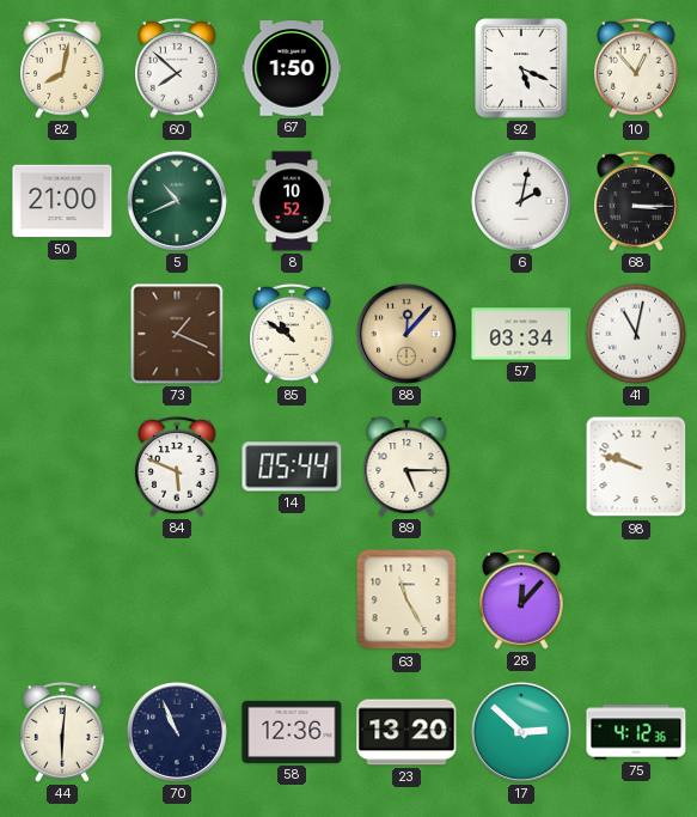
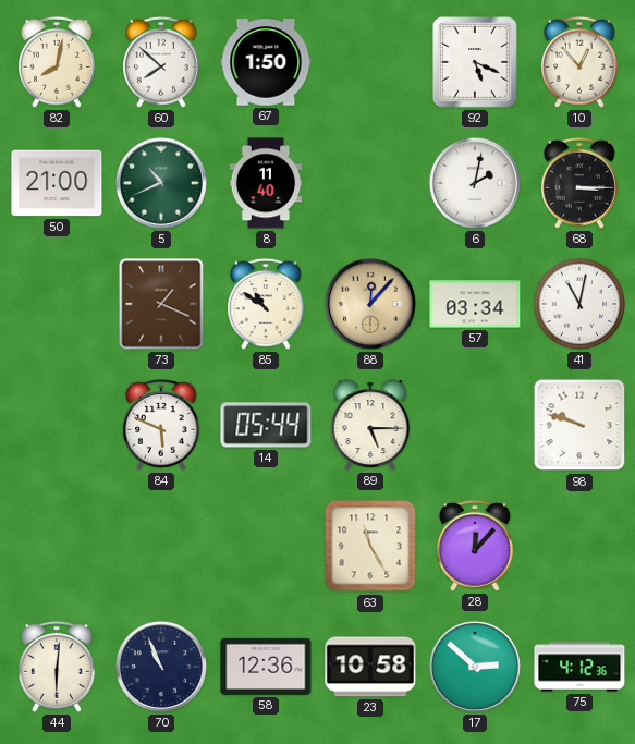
8: 10:52 -> 11:40 (266, 183)
23: 13:20 -> 10:58 (370, 667)
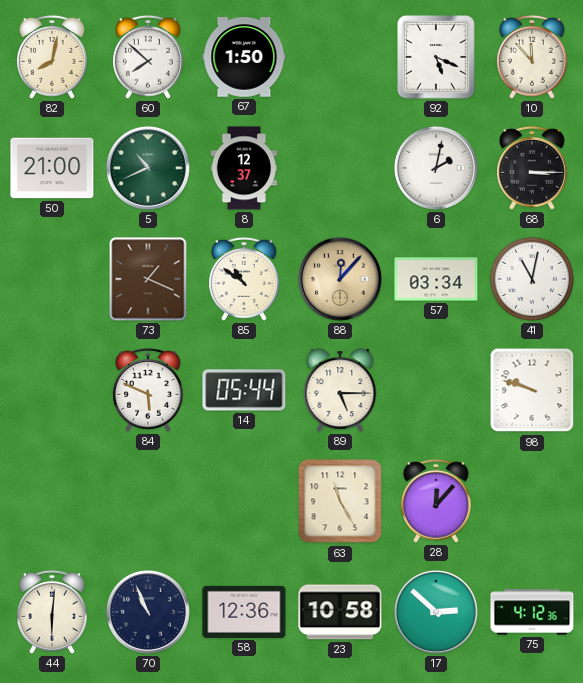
10: 12:53 -> 11:53 (533, 57)
8: 11:40 -> 12:37 (244, 168)
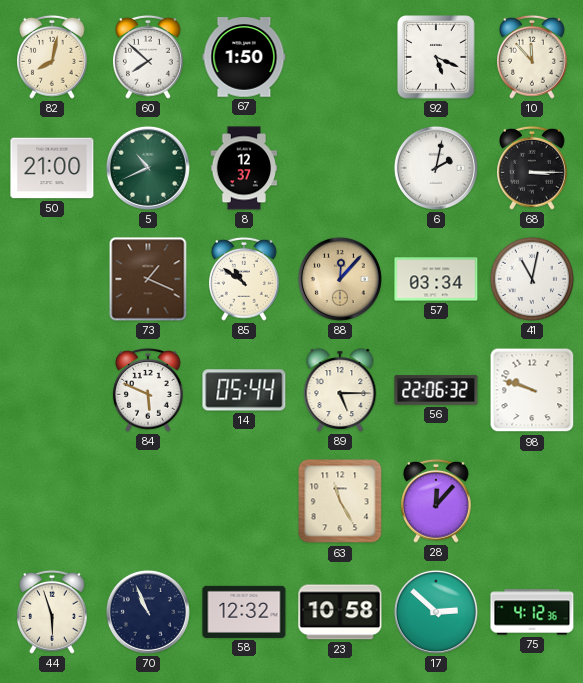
56: none -> 22:06 (436, 390)
44: 6:01 -> 5:57 (53, 612)
58: 12:36 -> 12:32 (244, 612)
